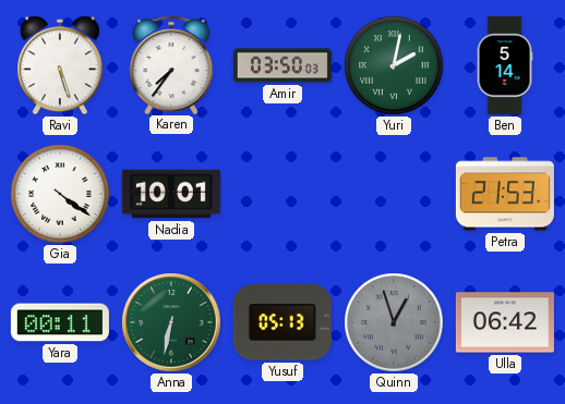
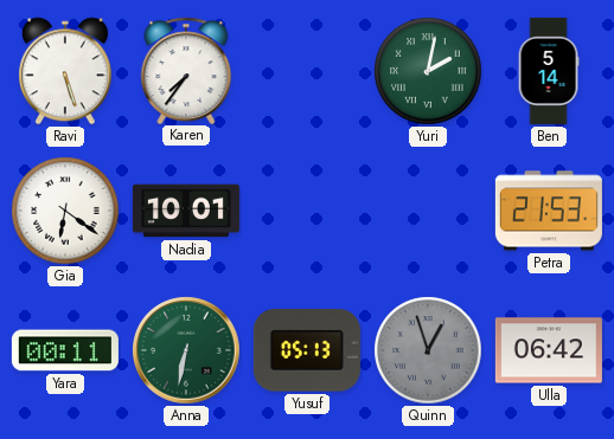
Amir: 03:50 -> none (282, 65)
Gia: 4:21 -> 6:21 (65, 211)
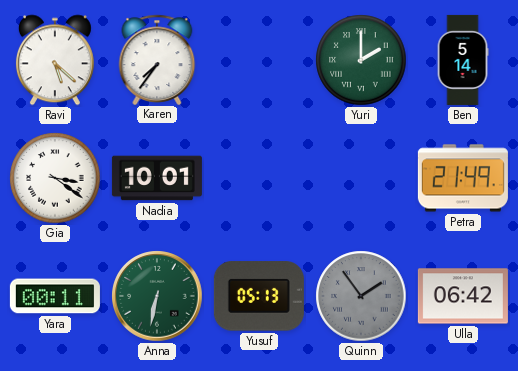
Ravi: 5:27 -> 5:22 (55, 60)
Yuri: 2:02 -> 2:00 (361, 60)
Gia: 6:21 -> 3:21 (55, 178)
Petra: 21:53 -> 21:49 (463, 178)
Quinn: 12:57 -> 1:54 (361, 296)
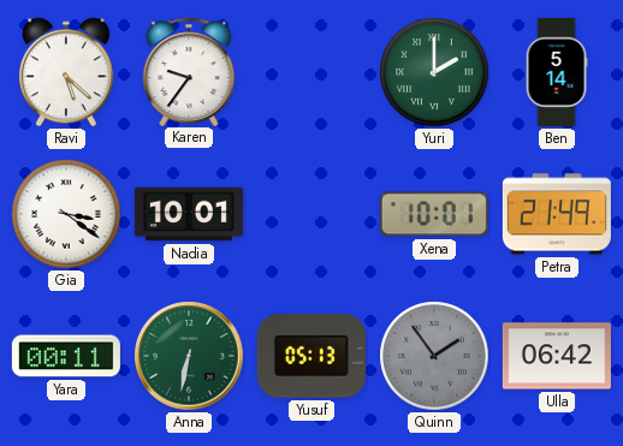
Karen: 7:36 -> 9:36 (189, 71)
Xena: none -> 10:01 (434, 214)
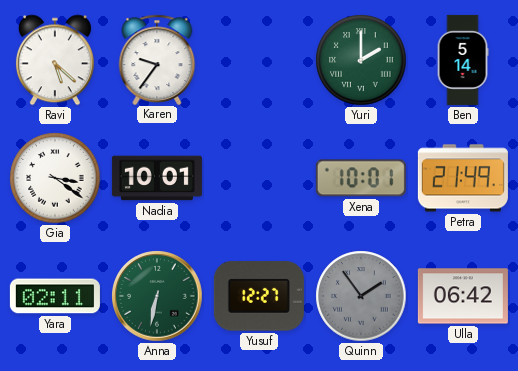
Yara: 00:11 -> 02:11 (55, 296)
Yusuf: 05:13 -> 12:27 (259, 296)
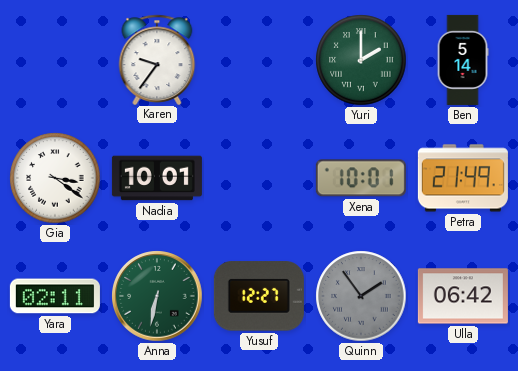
Ravi: 5:22 -> none (55, 60)
